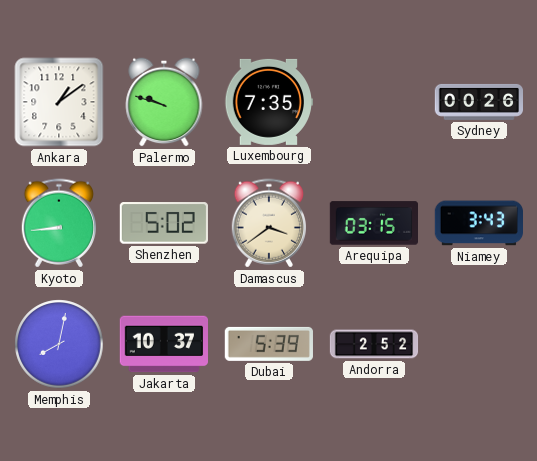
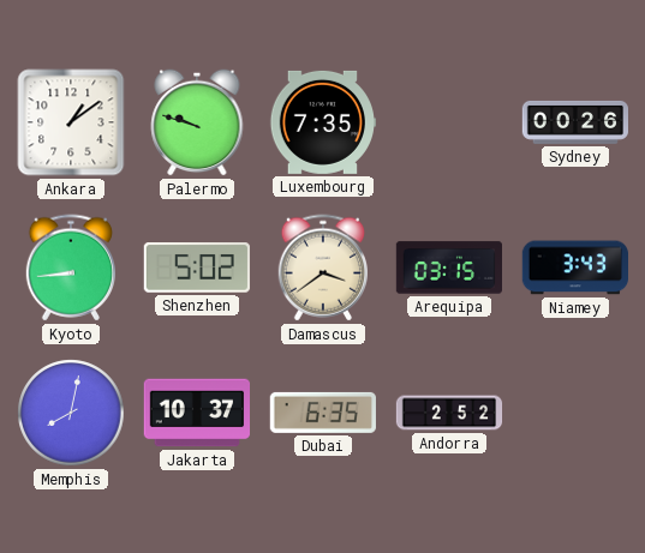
Dubai: 5:39 -> 6:35 (322, 413)
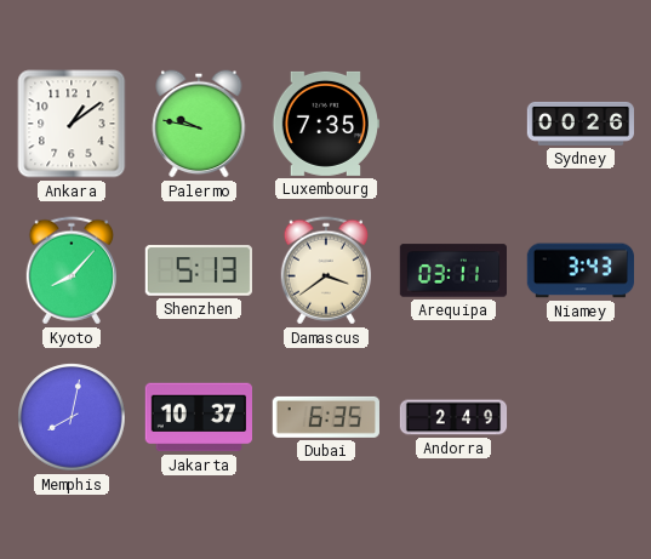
Palermo: 9:48 -> 9:47 (199, 124)
Kyoto: 8:44 -> 8:07 (70, 270)
Shenzhen: 5:02 -> 5:13 (199, 270)
Arequipa: 03:15 -> 03:11 (452, 270)
Andorra: 2:52 -> 2:49 (453, 417)
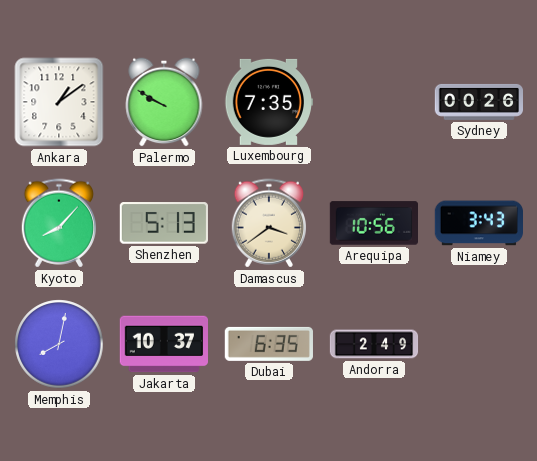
Palermo: 9:47 -> 9:50 (164, 102)
Arequipa: 03:11 -> 10:56 (373, 223)
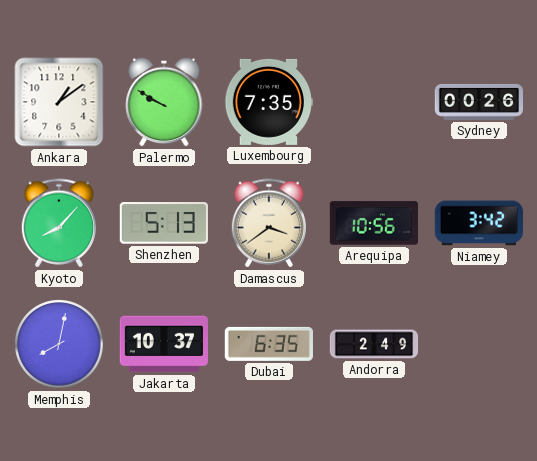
Niamey: 3:43 -> 3:42 (478, 223)
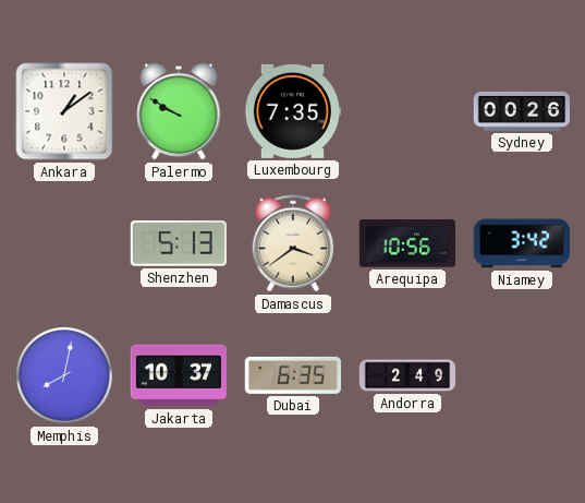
Kyoto: 8:07 -> none (58, 223)
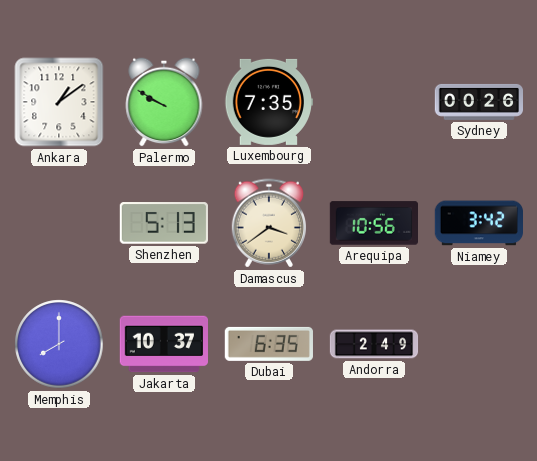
Memphis: 8:02 -> 8:00 (59, 344)
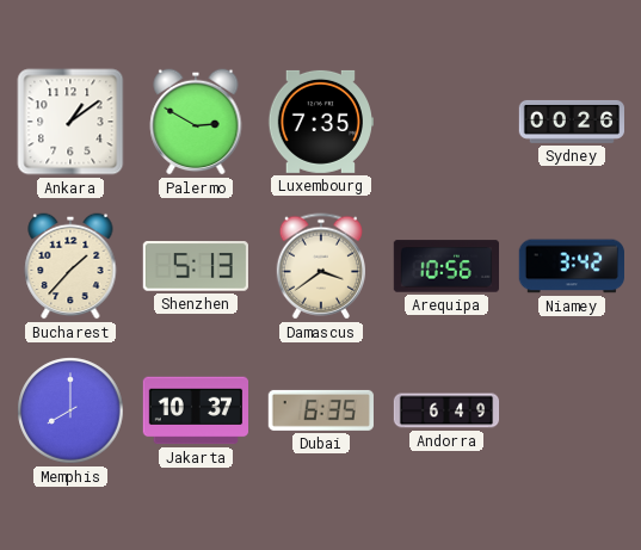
Palermo: 9:50 -> 2:50 (196, 122)
Bucharest: none -> 1:37 (70, 266)
Andorra: 2:49 -> 6:49 (446, 410)
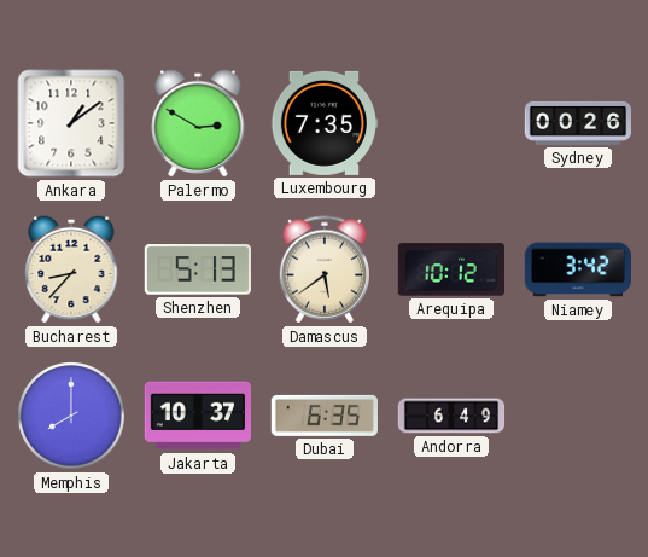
Bucharest: 1:37 -> 8:37 (71, 269)
Damascus: 3:39 -> 5:39 (323, 269)
Arequipa: 10:56 -> 10:12 (450, 269)
